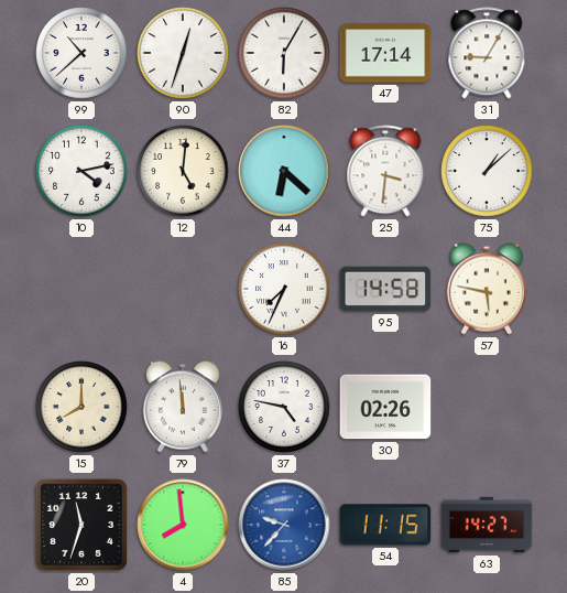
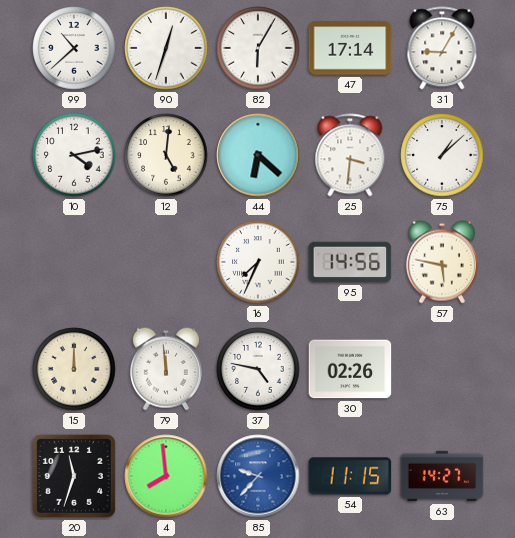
95: 14:58 -> 14:56 (350, 262)
15: 8:00 -> 12:00 (74, 369)
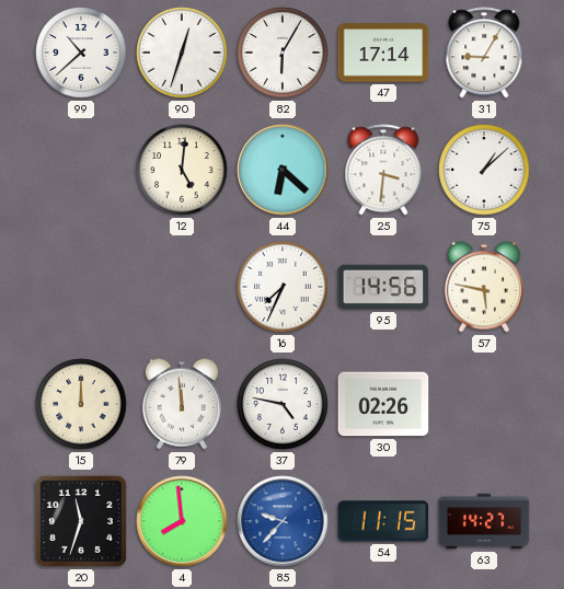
10: 4:13 -> none (74, 155)
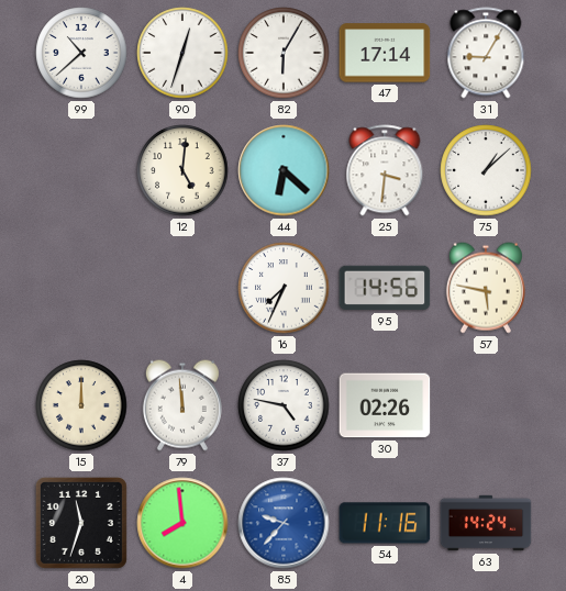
54: 11:15 -> 11:16 (385, 523)
63: 14:27 -> 14:24 (486, 523)
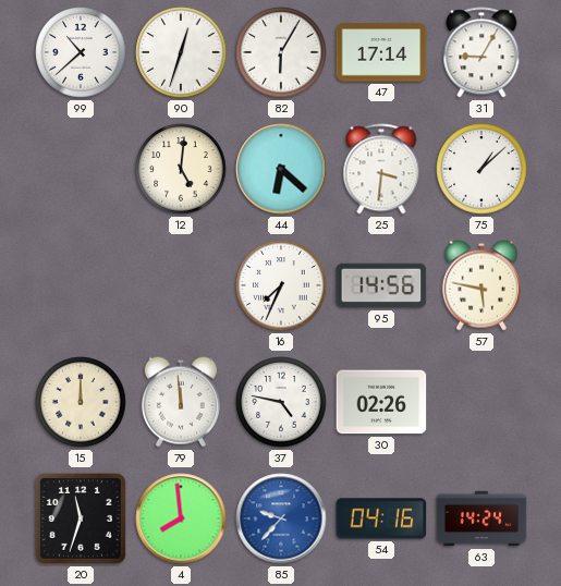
54: 11:16 -> 04:16 (381, 518)
